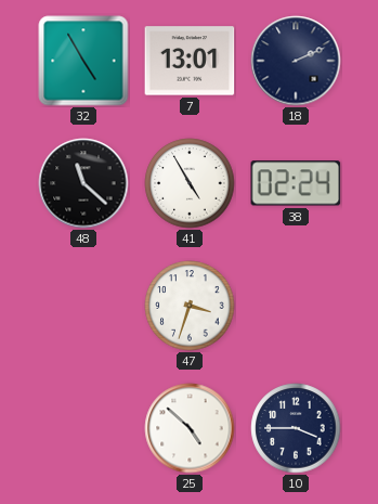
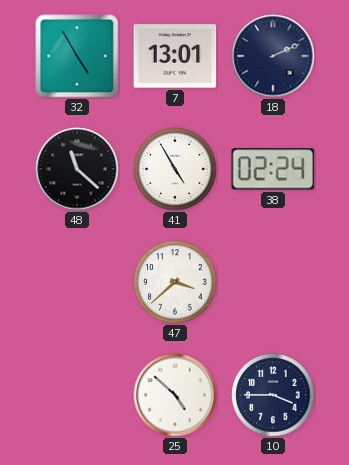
47: 3:33 -> 3:38 (175, 282)
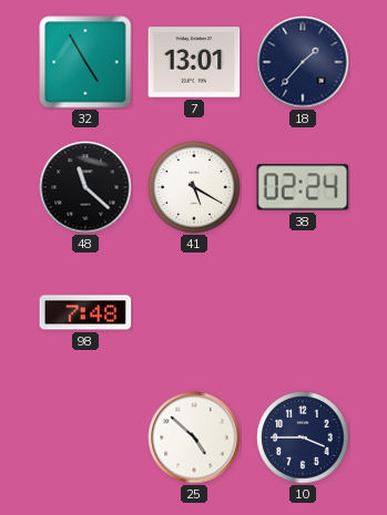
18: 2:11 -> 1:37 (303, 62)
41: 4:55 -> 5:20 (194, 187)
98: none -> 7:48 (85, 312)
47: 3:38 -> none (175, 282)
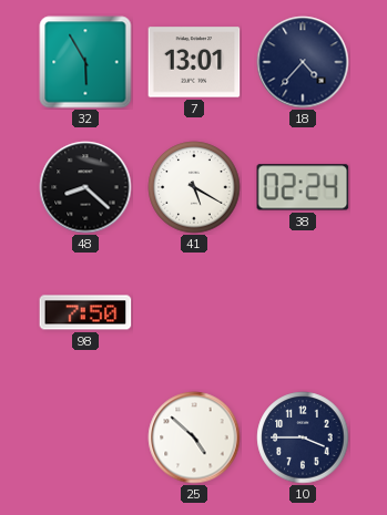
32: 4:55 -> 5:55 (85, 62)
18: 1:37 -> 4:37 (303, 62)
48: 11:22 -> 8:22 (85, 187)
98: 7:48 -> 7:50 (85, 312)
